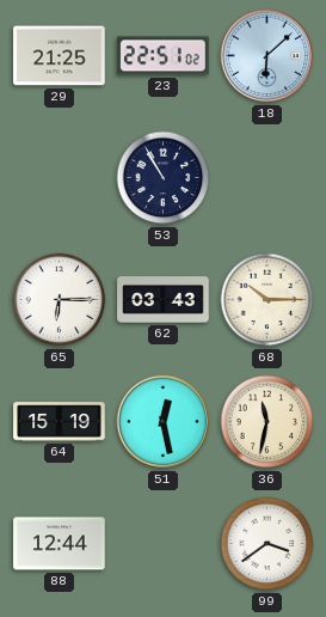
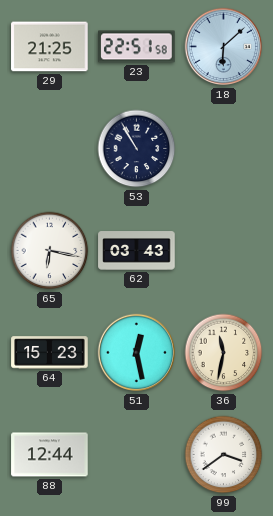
23: 22:51:02 -> 22:51:58 (137, 47)
65: 6:15 -> 6:17 (50, 251)
68: 10:15 -> none (267, 300)
64: 15:19 -> 15:23 (50, 353)
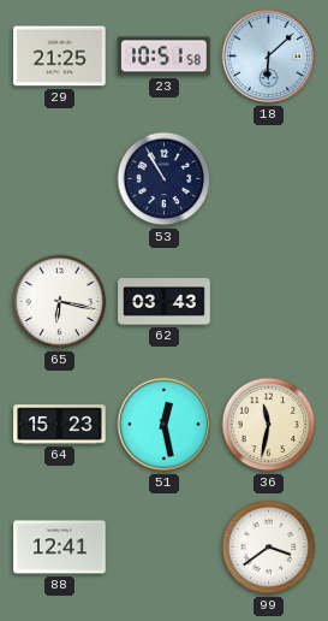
23: 22:51 -> 10:51 (165, 57)
88: 12:44 -> 12:41 (60, 548)
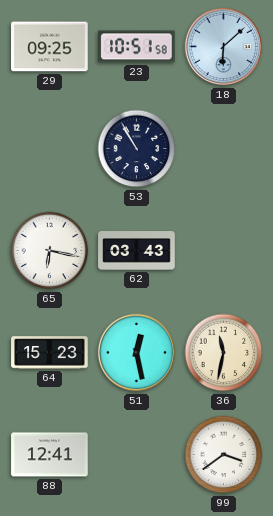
29: 21:25 -> 09:25 (50, 47)
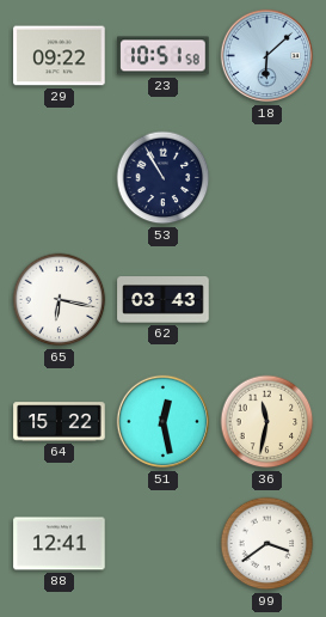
29: 09:25 -> 09:22 (60, 56)
64: 15:23 -> 15:22 (60, 422)
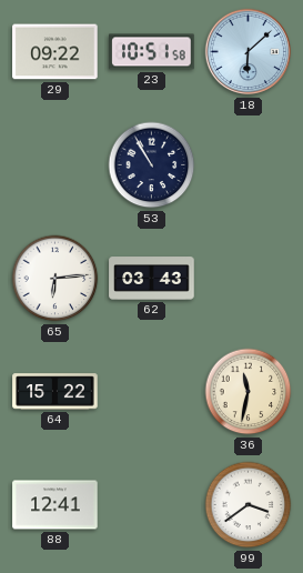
65: 6:17 -> 6:14 (55, 279)
51: 12:28 -> none (164, 422)
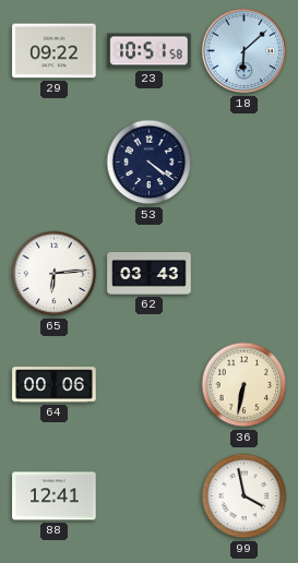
53: 10:55 -> 4:21 (150, 163)
64: 15:22 -> 00:06 (55, 385)
36: 11:32 -> 6:32 (245, 385)
99: 3:39 -> 3:58 (245, 496)
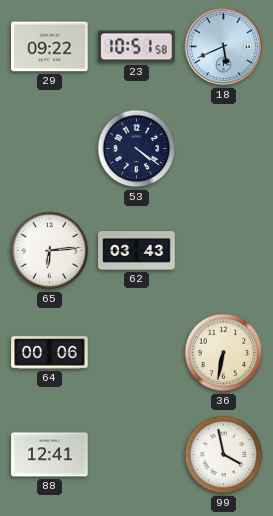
18: 6:08 -> 5:41 (224, 47)
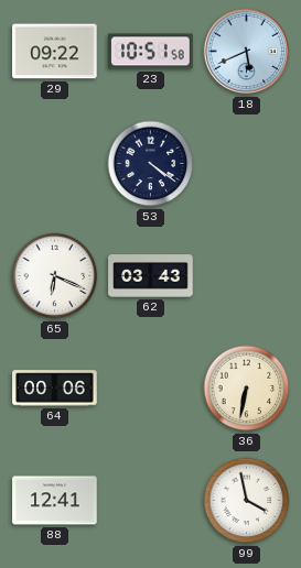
65: 6:14 -> 6:19 (55, 276)
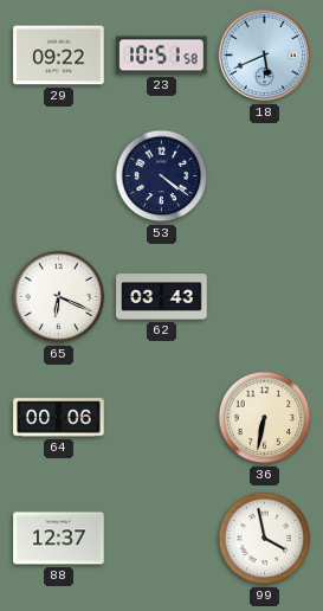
88: 12:41 -> 12:37 (59, 539)
